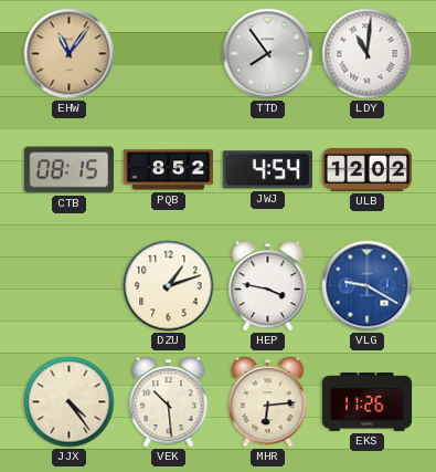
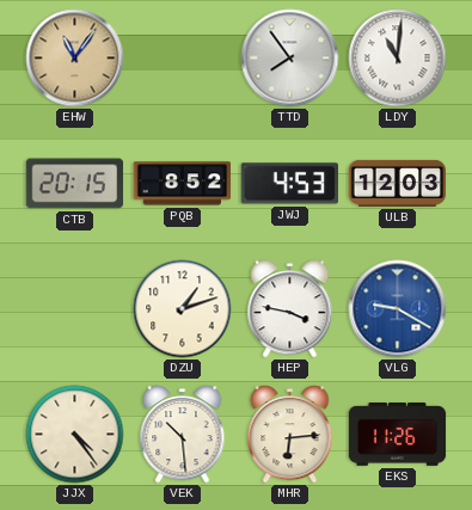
CTB: 08:15 -> 20:15 (75, 184)
JWJ: 4:54 -> 4:53 (289, 184)
ULB: 12:02 -> 12:03 (398, 183)
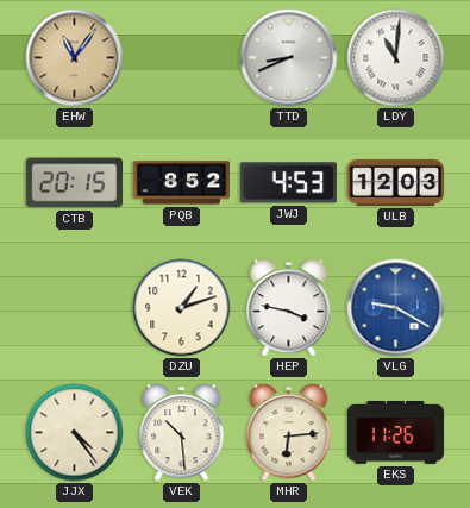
TTD: 7:54 -> 8:41 (289, 58)
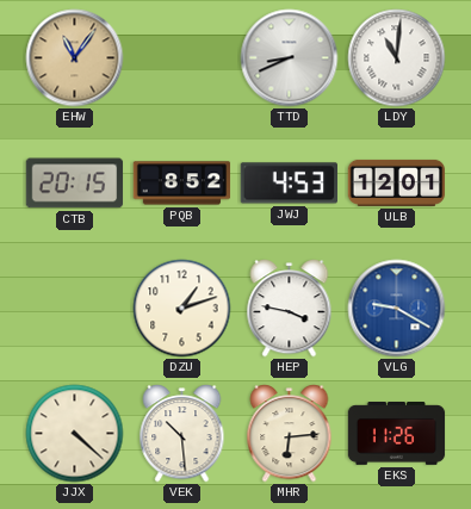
ULB: 12:03 -> 12:01 (397, 182)
JJX: 4:24 -> 4:22 (75, 434)
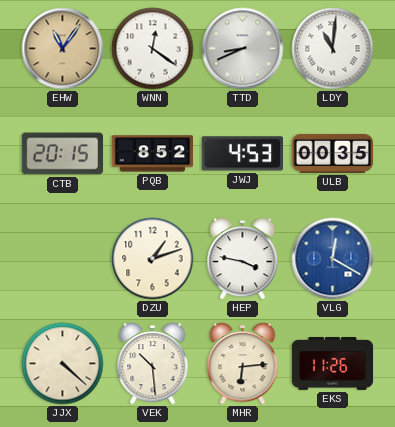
WNN: none -> 12:21 (153, 49)
ULB: 12:01 -> 00:35 (333, 153)
VLG: 9:20 -> 12:20 (333, 259)
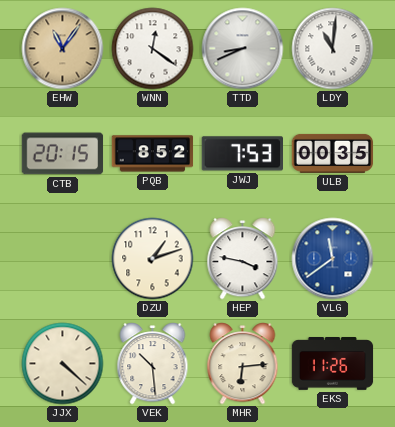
JWJ: 4:53 -> 7:53 (242, 154)
VLG: 12:20 -> 11:39 (333, 259)
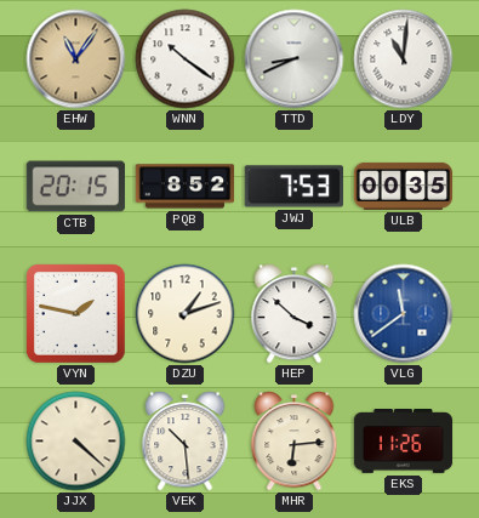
WNN: 12:21 -> 10:21 (186, 59)
VYN: none -> 1:47 (76, 314)
HEP: 3:47 -> 3:52 (295, 314)
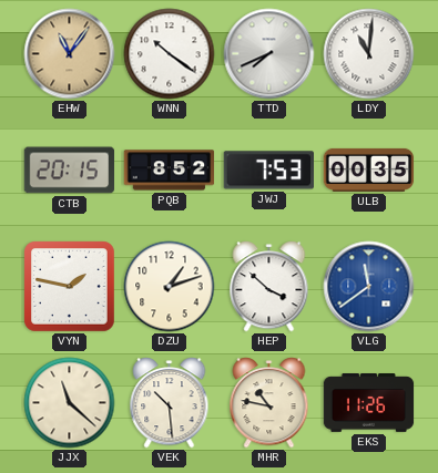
TTD: 8:41 -> 7:41 (269, 54)
JJX: 4:22 -> 11:22 (70, 403)
MHR: 6:14 -> 10:47 (269, 403)
